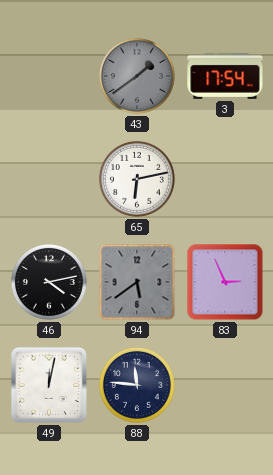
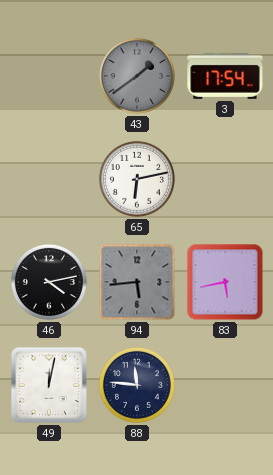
94: 5:39 -> 5:44 (137, 282)
83: 2:56 -> 5:43 (225, 282)
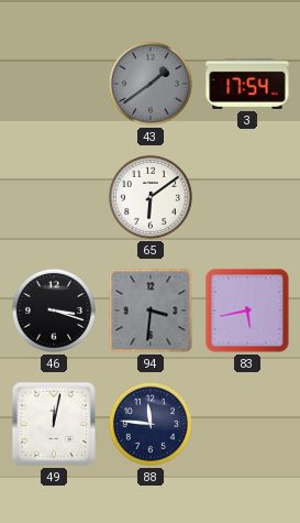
65: 6:13 -> 6:09 (151, 197)
46: 4:13 -> 3:18 (54, 310)
94: 5:44 -> 3:31 (151, 310)
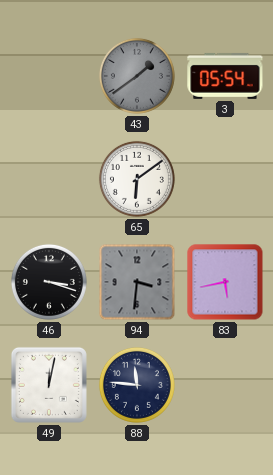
3: 17:54 -> 05:54 (225, 76)
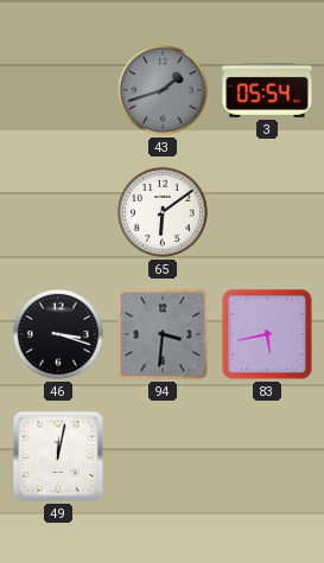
43: 1:39 -> 1:42 (163, 90)
88: 11:46 -> none (137, 385)
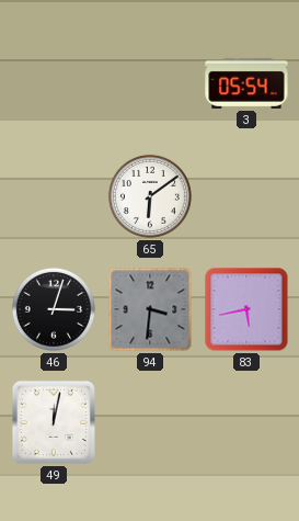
43: 1:42 -> none (163, 90)
46: 3:18 -> 3:03 (54, 309)
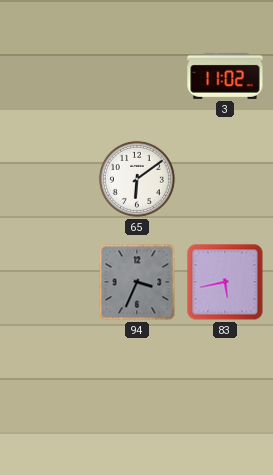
3: 05:54 -> 11:02 (225, 76)
46: 3:03 -> none (54, 309)
94: 3:31 -> 3:34 (137, 282)
49: 12:02 -> none (54, 422)
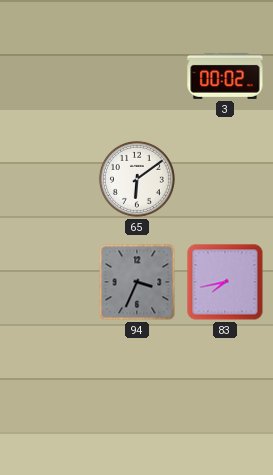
3: 11:02 -> 00:02 (225, 76)
83: 5:43 -> 7:43 (225, 282)
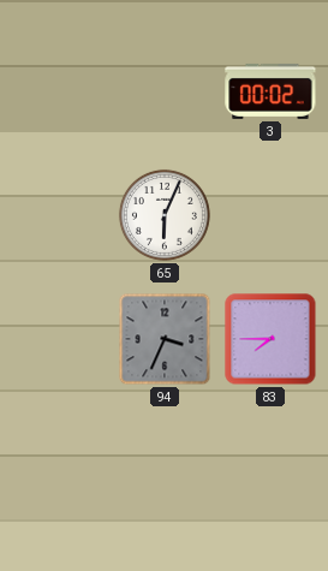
65: 6:09 -> 6:04 (165, 215)
83: 7:43 -> 7:45 (270, 339)
